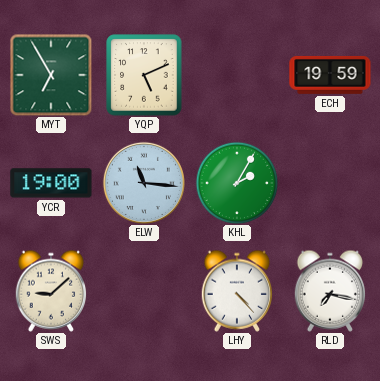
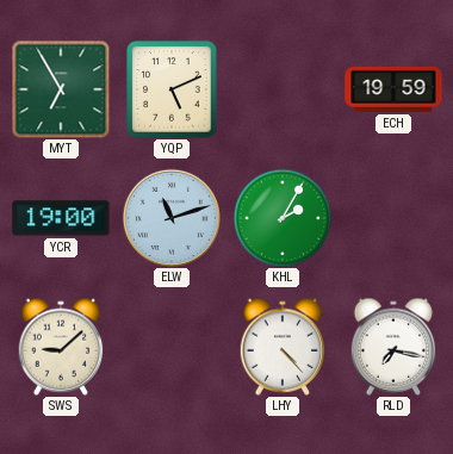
ELW: 11:16 -> 11:12 (172, 218)
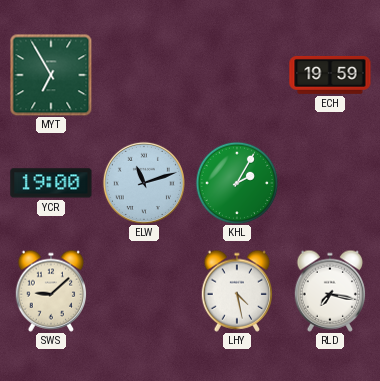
YQP: 5:11 -> none (172, 89)
LHY: 4:23 -> 4:28 (237, 291)
